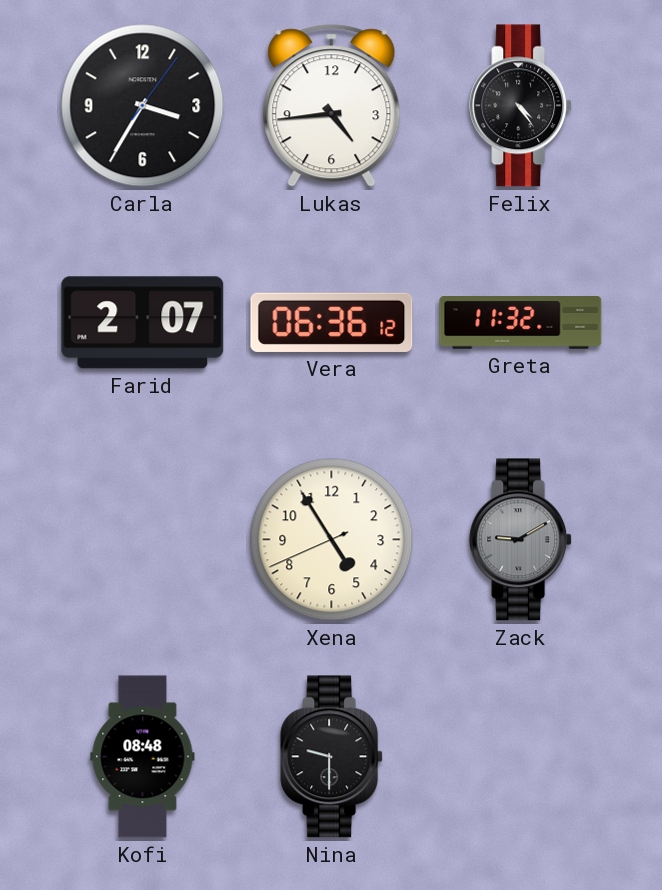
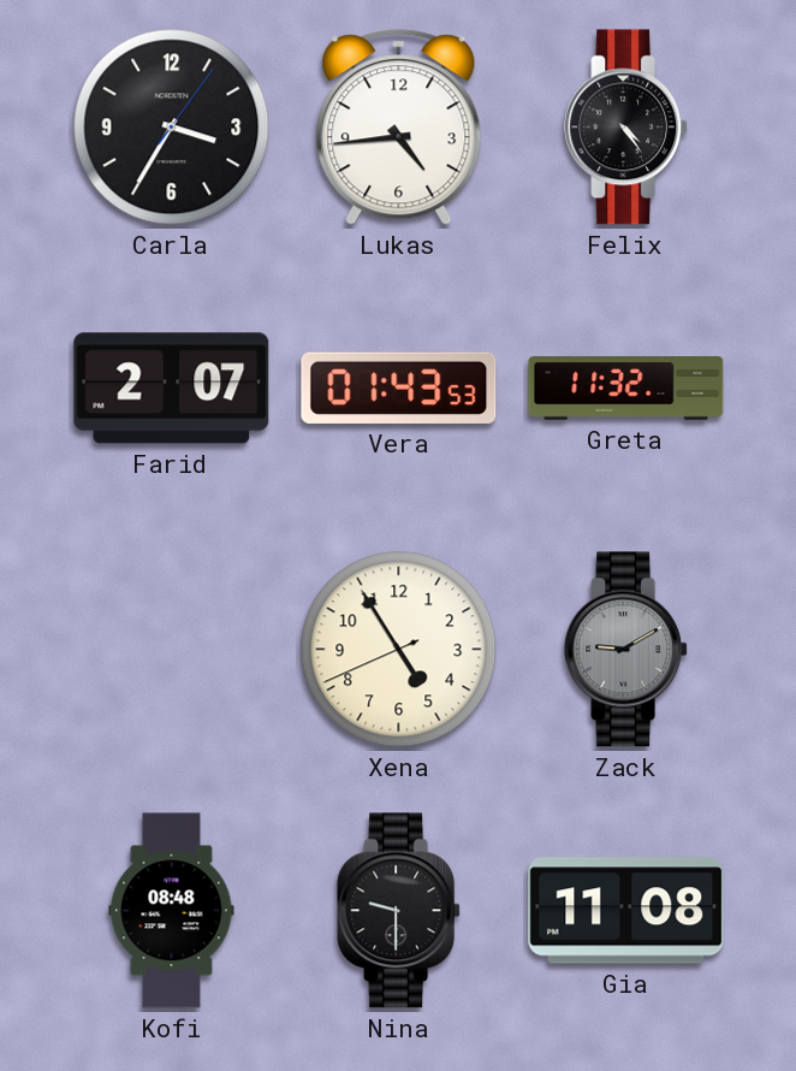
Vera: 06:36 -> 01:43 (399, 387)
Gia: none -> 11:08 (626, 911)
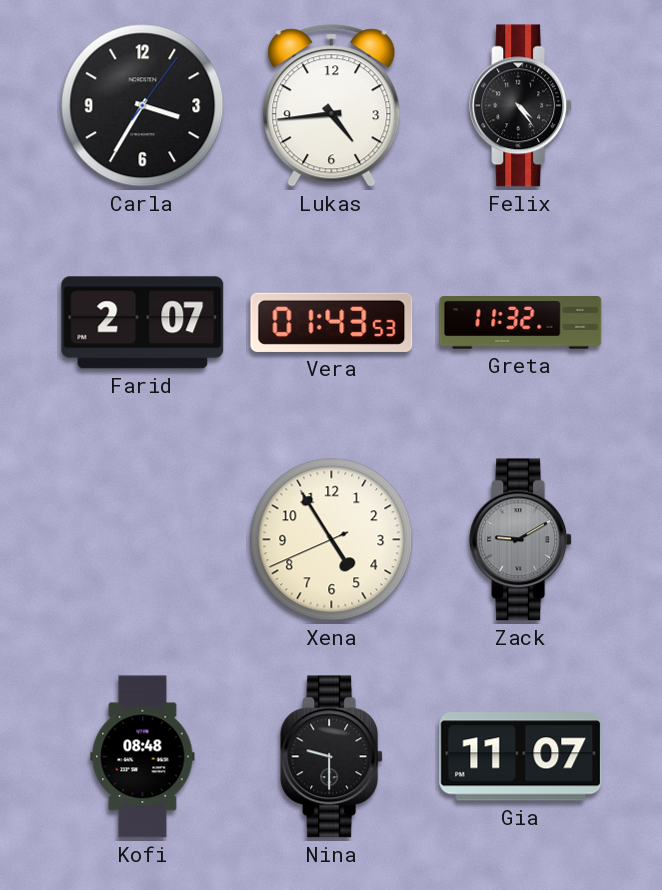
Gia: 11:08 -> 11:07 (521, 757)
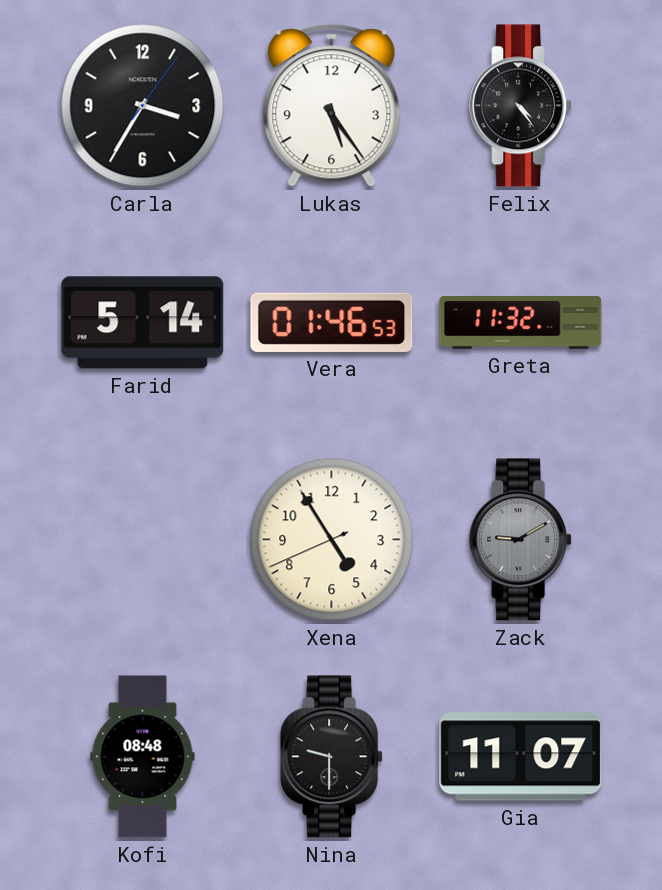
Lukas: 4:44 -> 5:24 (332, 106)
Farid: 2:07 -> 5:14 (143, 323)
Vera: 01:43 -> 01:46 (332, 322)
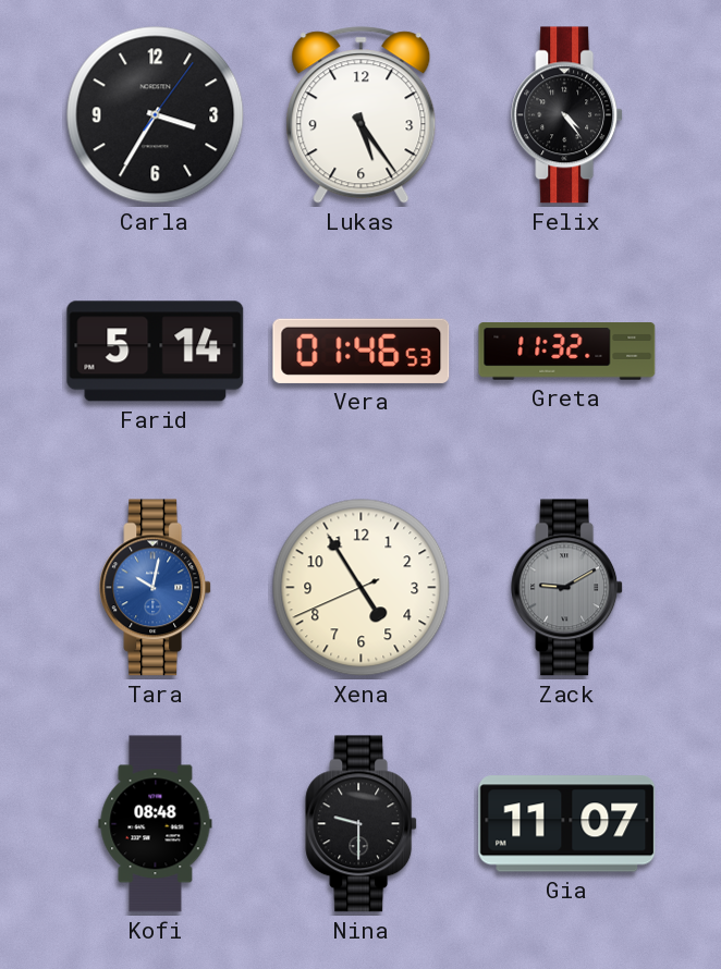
Tara: none -> 10:02 (156, 588)
